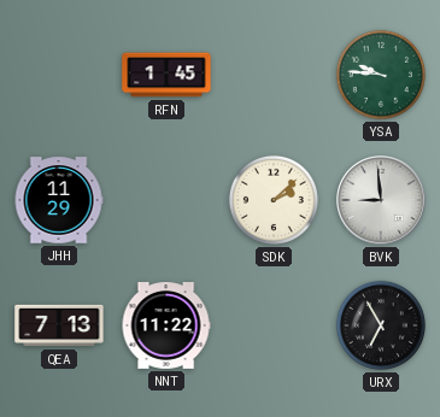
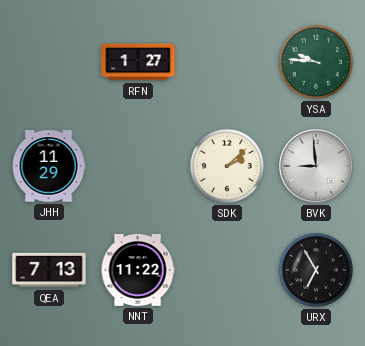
RFN: 1:45 -> 1:27 (138, 62)
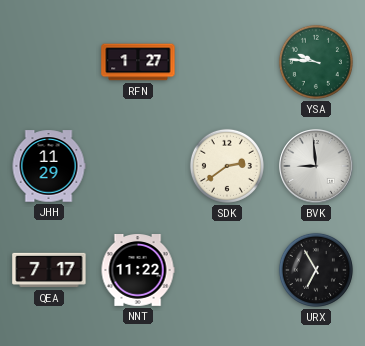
SDK: 2:08 -> 2:39 (227, 166)
QEA: 7:13 -> 7:17 (49, 270)
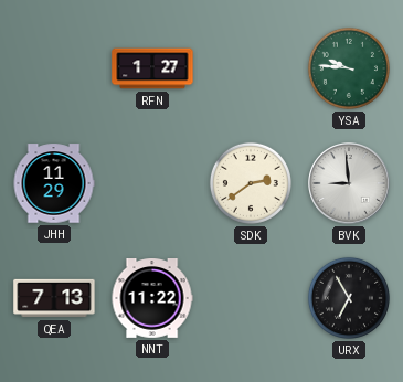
QEA: 7:17 -> 7:13 (54, 298)
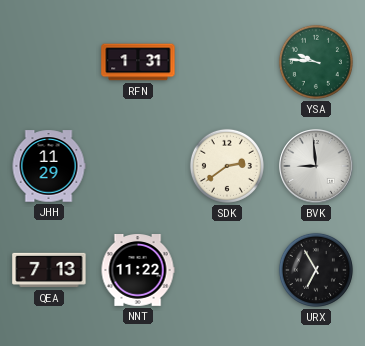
RFN: 1:27 -> 1:31 (138, 62)
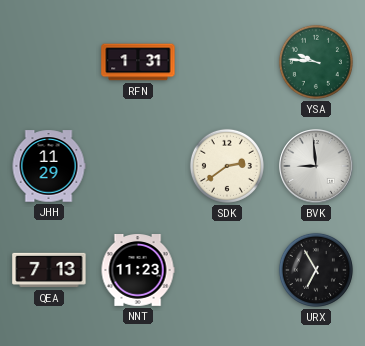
NNT: 11:22 -> 11:23 (138, 271)
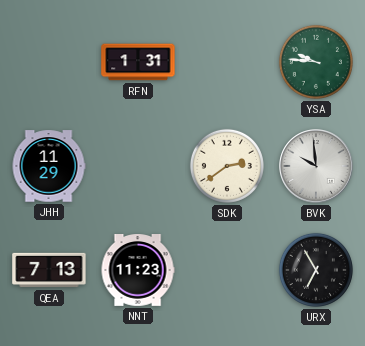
BVK: 8:59 -> 9:59 (316, 166)
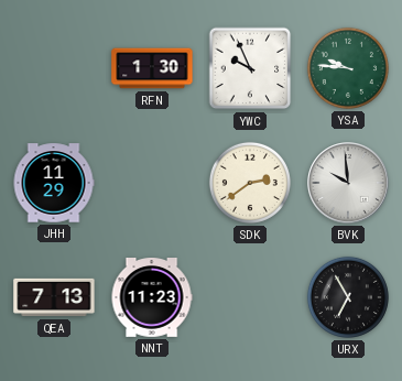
RFN: 1:31 -> 1:30 (152, 68)
YWC: none -> 9:56 (250, 68)
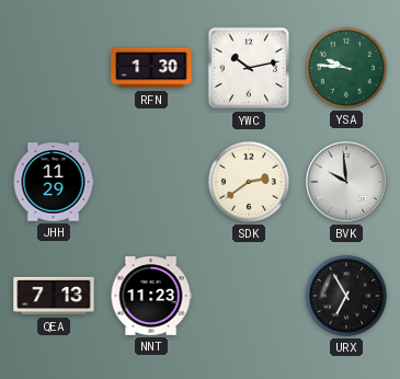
YWC: 9:56 -> 10:13 (249, 68)
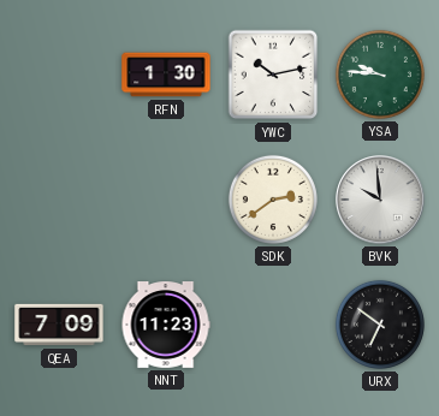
JHH: 11:29 -> none (54, 182)
QEA: 7:13 -> 7:09 (59, 325)
URX: 6:55 -> 6:51 (380, 325)
